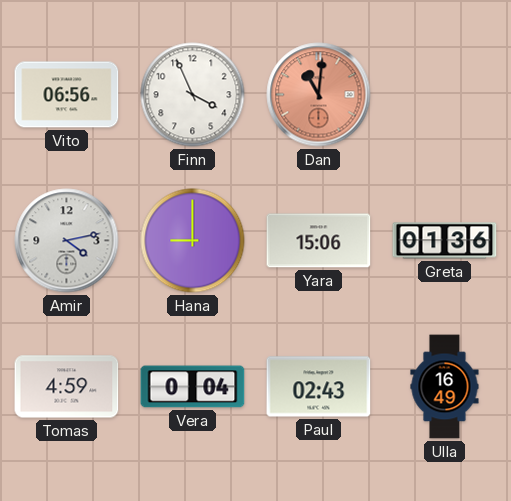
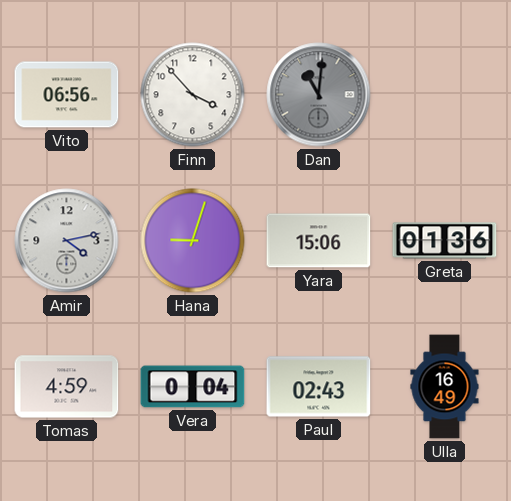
Finn: 3:56 -> 3:53 (193, 95)
Dan dial: salmon -> grey (319, 95)
Hana: 9:00 -> 9:03 (193, 241)
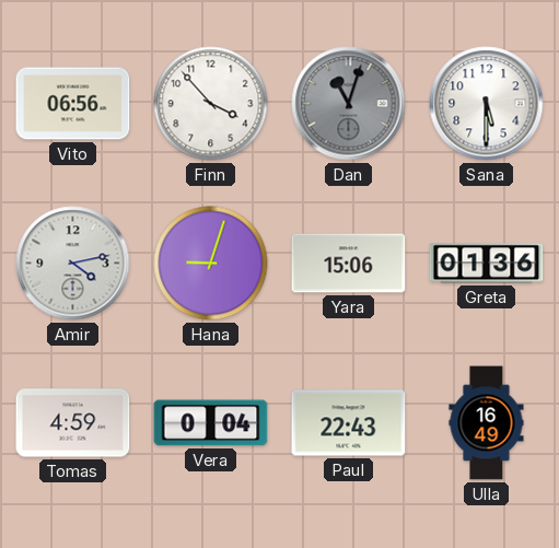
Dan: 11:01 -> 11:03 (349, 104)
Sana: none -> 5:30 (487, 104)
Paul: 02:43 -> 22:43 (349, 423)
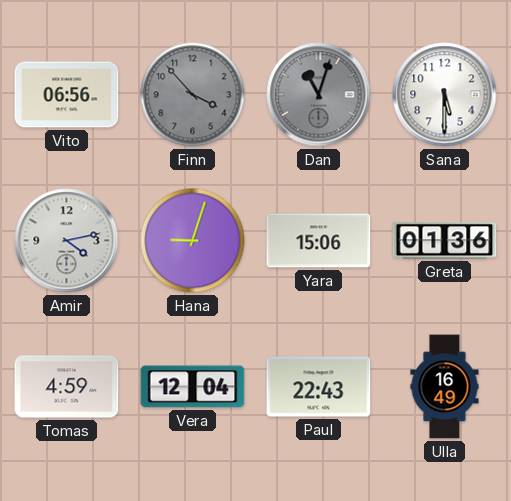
Finn dial: white -> grey (193, 95)
Vera: 0:04 -> 12:04 (193, 387)
